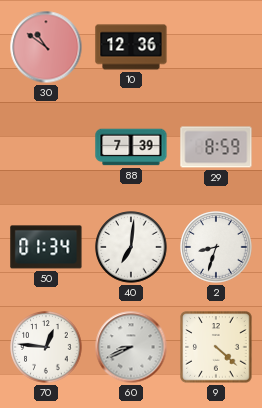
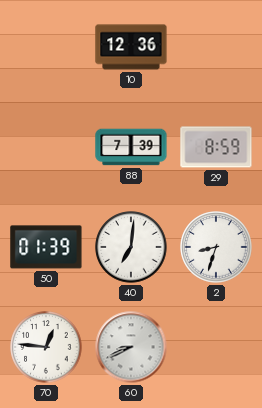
30: 10:51 -> none (46, 47)
50: 01:34 -> 01:39 (46, 247)
9: 4:22 -> none (216, 347)
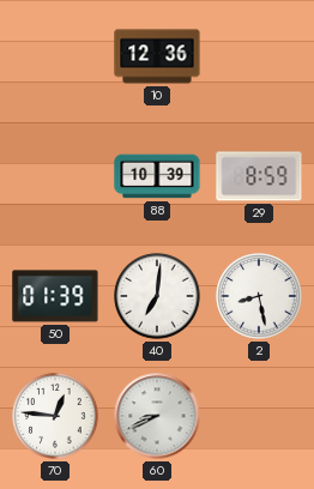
88: 7:39 -> 10:39 (157, 176)
2: 8:33 -> 8:28 (259, 296)
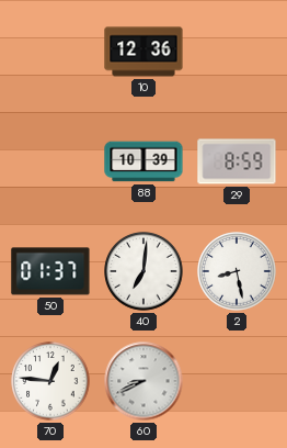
50: 01:39 -> 01:37 (50, 271)
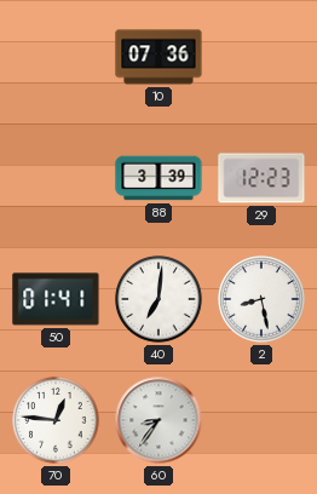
10: 12:36 -> 07:36 (158, 57)
88: 10:39 -> 3:39 (158, 178)
29: 8:59 -> 12:23 (261, 178)
50: 01:37 -> 01:41 (56, 299)
60: 8:41 -> 8:36 (158, 420)
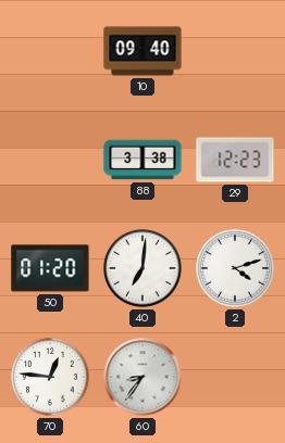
10: 07:36 -> 09:40 (142, 51)
88: 3:39 -> 3:38 (142, 160)
50: 01:41 -> 01:20 (50, 268)
2: 8:28 -> 4:12 (235, 268)
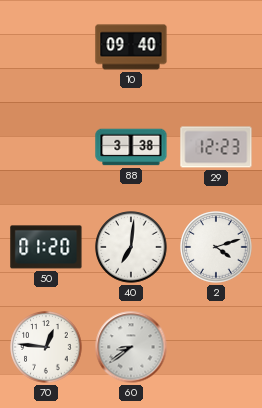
60: 8:36 -> 8:39 (131, 347)
